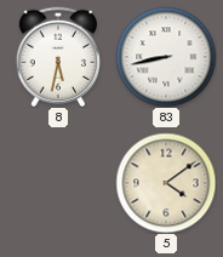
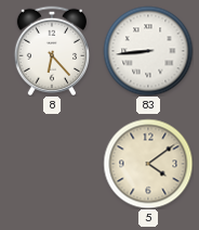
8: 5:32 -> 6:23 (51, 50)
83: 8:43 -> 8:44 (148, 51)
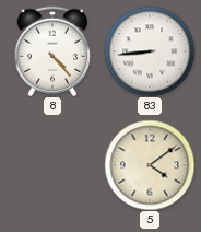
8: 6:23 -> 4:23 (51, 50)
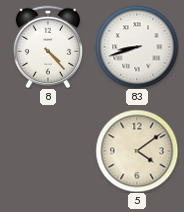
83: 8:44 -> 8:42 (137, 47)
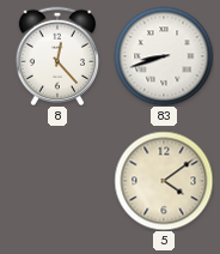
8: 4:23 -> 12:23 (56, 55)
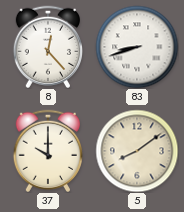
37: none -> 10:00 (47, 150)
5: 4:09 -> 8:09 (137, 151)
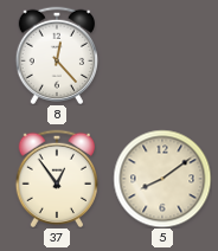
83: 8:42 -> none (137, 47)
37: 10:00 -> 12:54 (56, 178)
